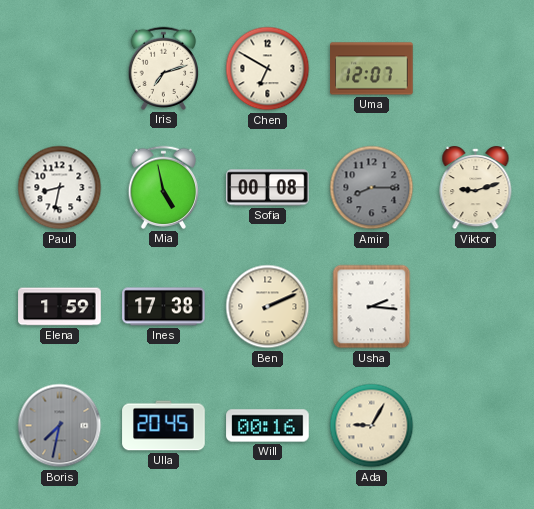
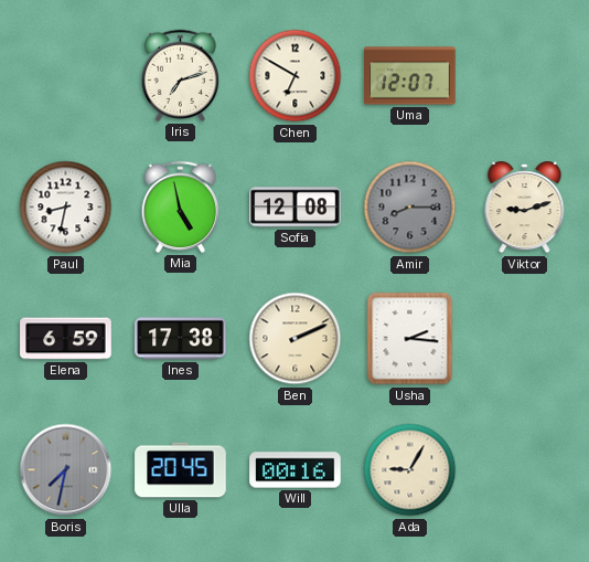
Sofia: 00:08 -> 12:08 (296, 208)
Elena: 1:59 -> 6:59 (66, 339)
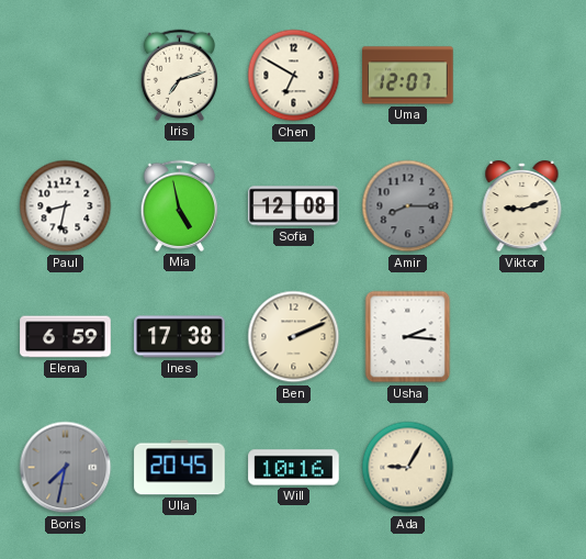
Will: 00:16 -> 10:16 (294, 468)
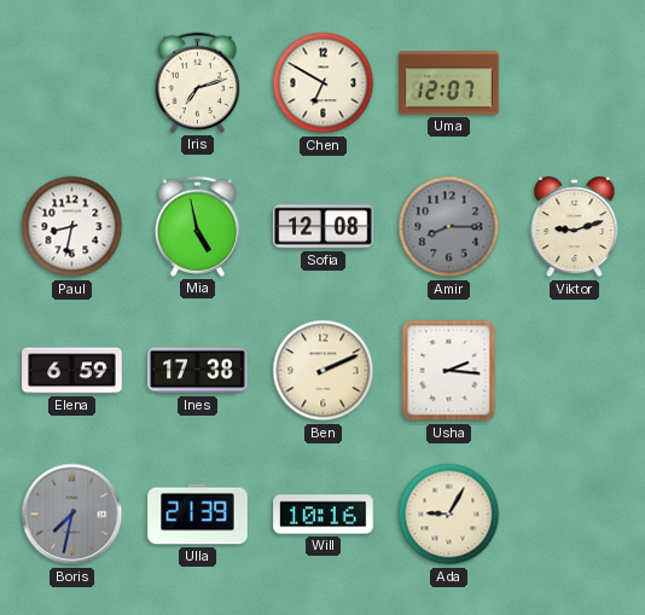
Ulla: 20:45 -> 21:39 (198, 515)
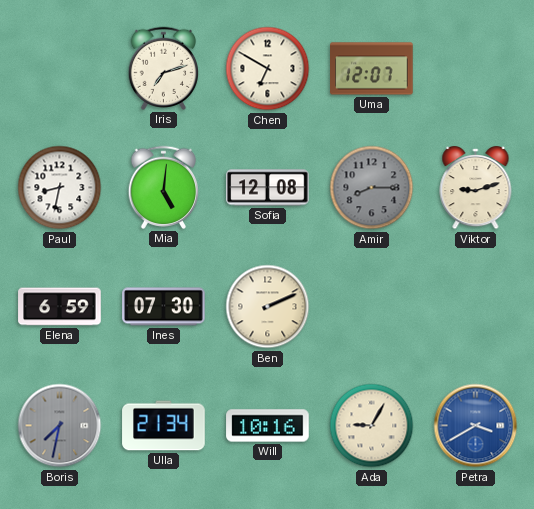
Mia: 4:58 -> 5:01 (163, 187)
Ines: 17:38 -> 07:30 (164, 307)
Usha: 2:16 -> none (449, 371)
Ulla: 21:39 -> 21:34 (164, 426)
Petra: none -> 3:40 (476, 426)
